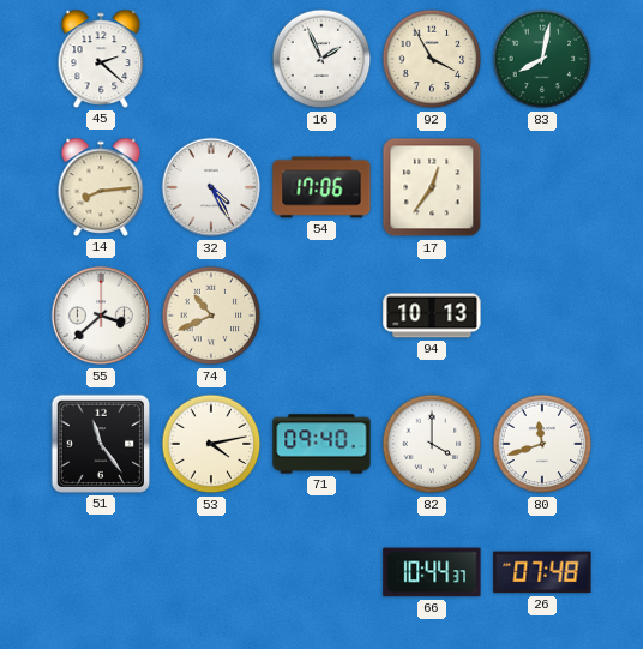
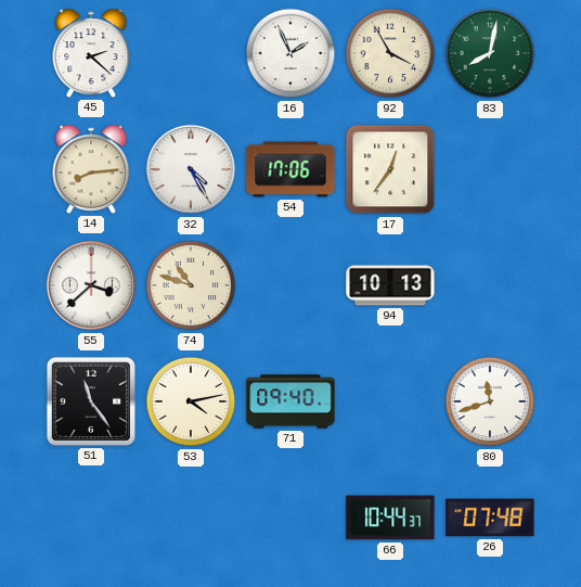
74: 10:41 -> 10:48 (191, 285)
82: 4:00 -> none (432, 444)
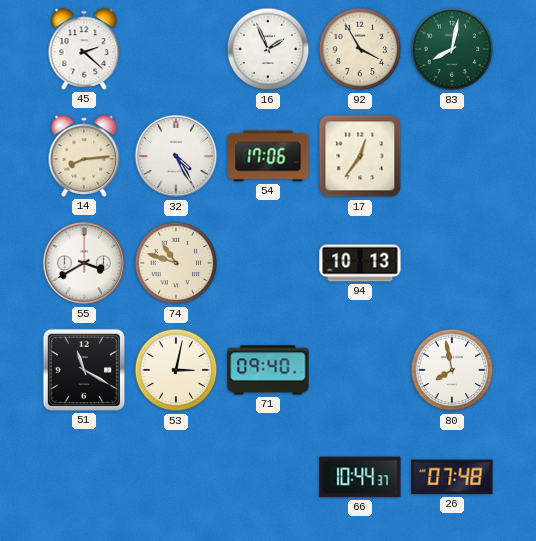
55: 3:38 -> 3:40 (84, 263)
51: 11:24 -> 11:20 (84, 370)
53: 4:13 -> 3:02 (176, 370)
80: 11:42 -> 7:58 (452, 370)
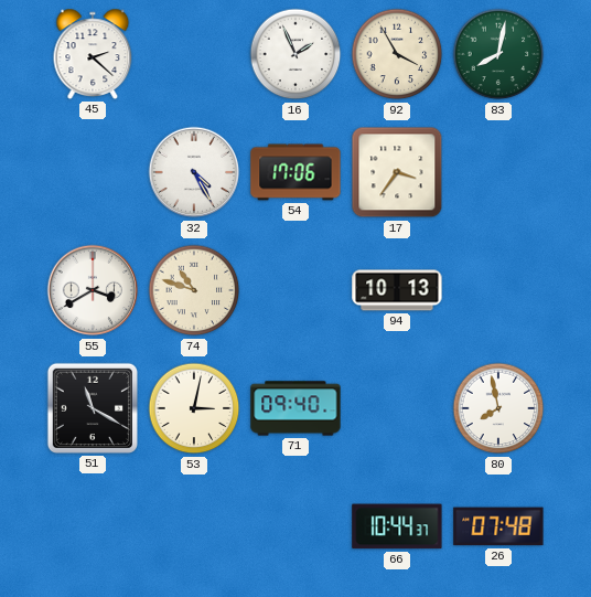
14: 8:14 -> none (84, 156)
17: 12:36 -> 3:36 (397, 172)
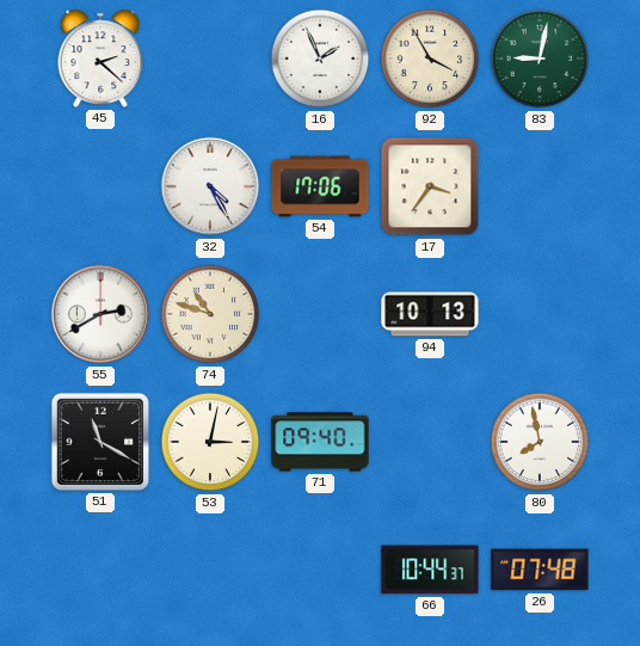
83: 8:02 -> 9:02 (540, 59)
55: 3:40 -> 2:40 (100, 314)
